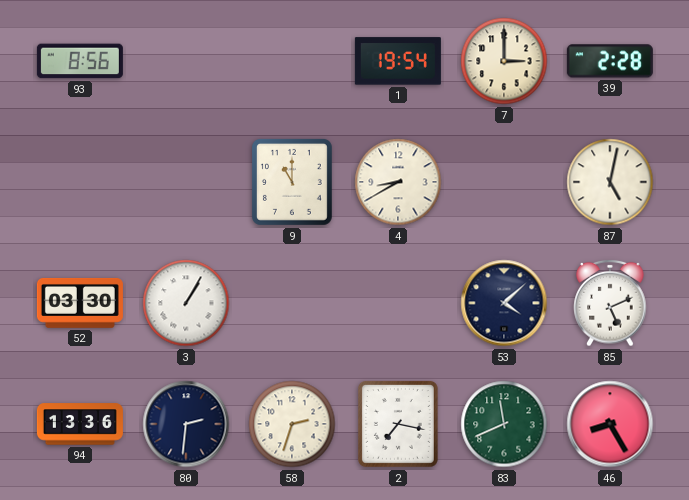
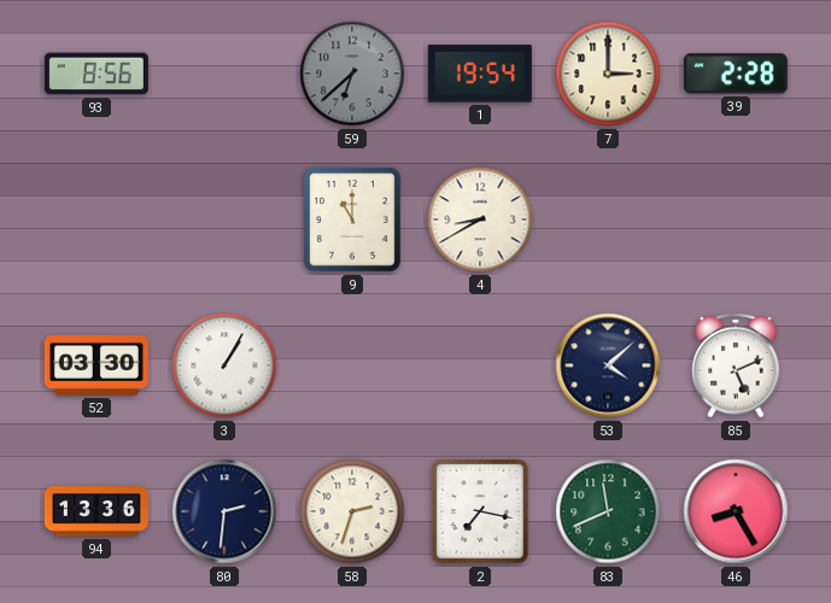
59: none -> 6:38 (352, 74)
87: 5:02 -> none (610, 182)
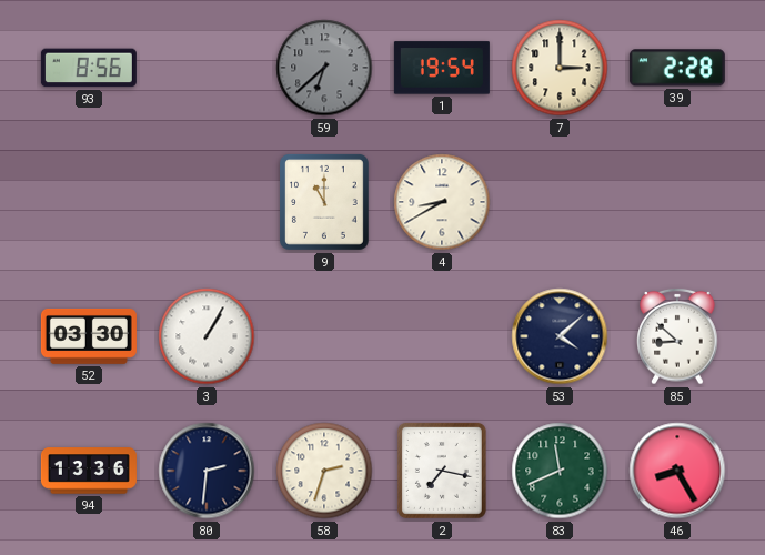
85: 5:11 -> 8:52 (677, 336)
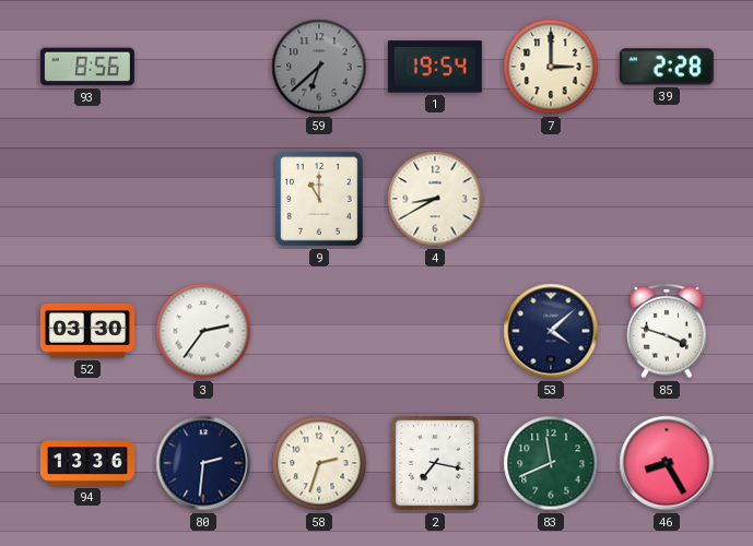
3: 1:05 -> 2:36 (203, 331)
85: 8:52 -> 3:48 (667, 331)
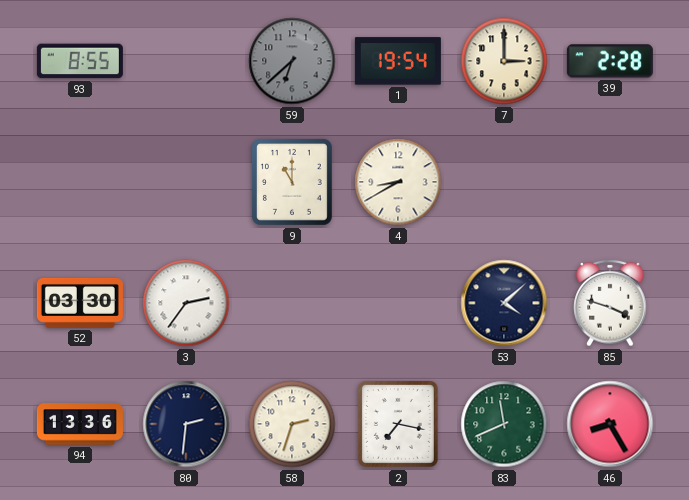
93: 8:56 -> 8:55 (80, 61)
